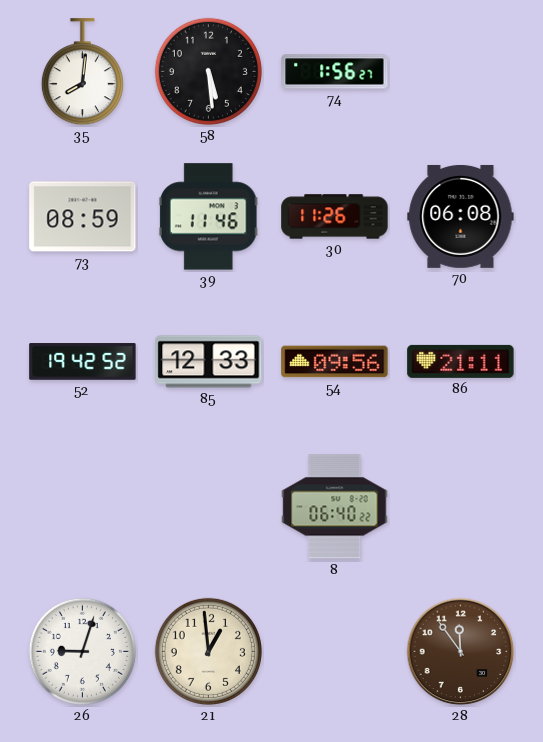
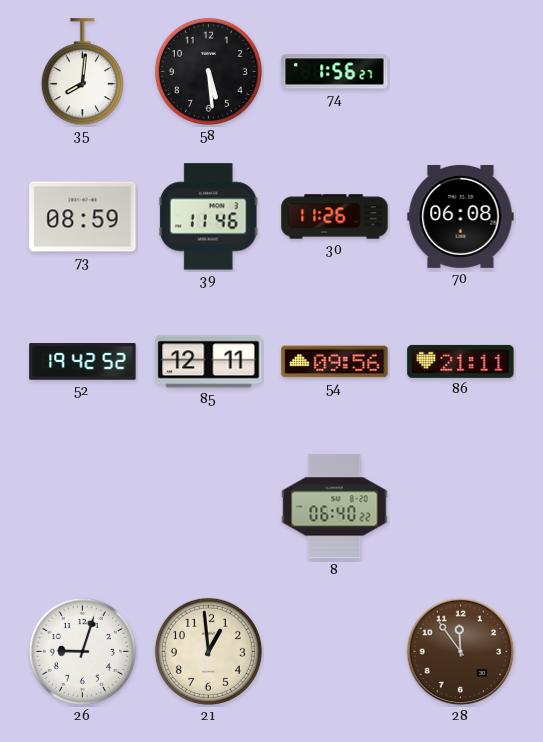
85: 12:33 -> 12:11 (209, 362)
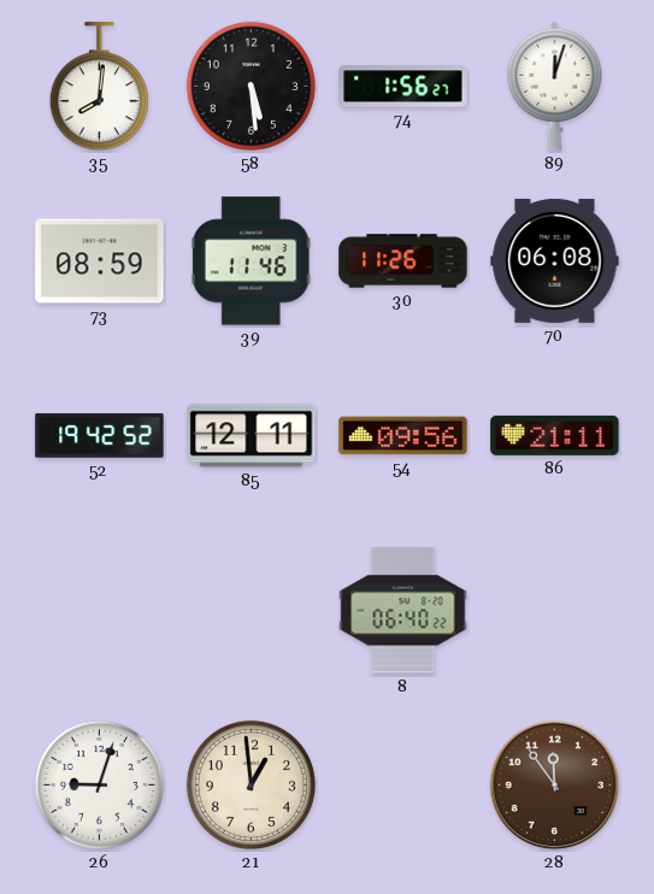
89: none -> 12:03 (555, 86)
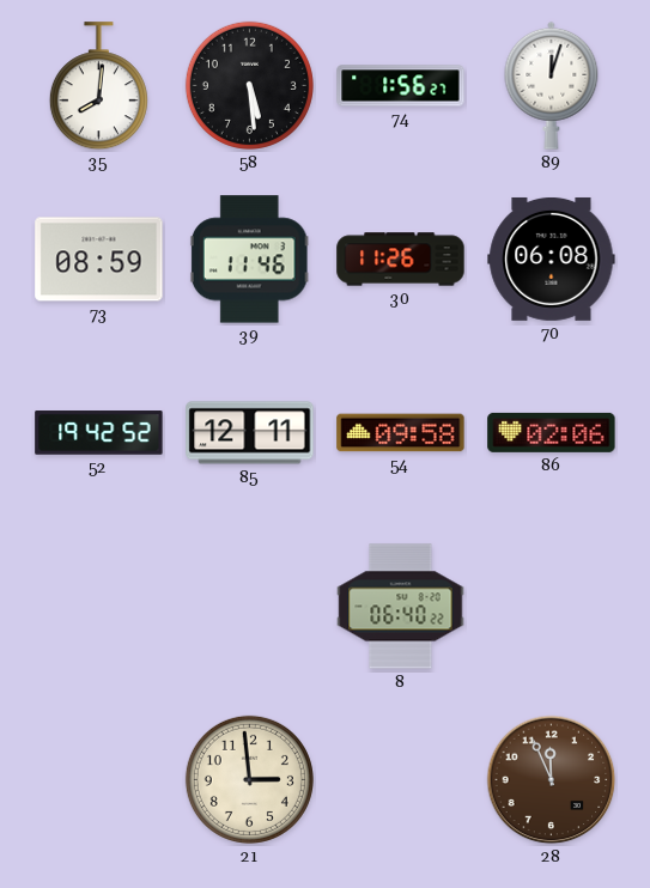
54: 09:56 -> 09:58 (401, 433)
86: 21:11 -> 02:06 (552, 432)
26: 9:03 -> none (99, 784)
21: 12:59 -> 2:59 (249, 779)
28: 11:54 -> 11:56 (552, 780)
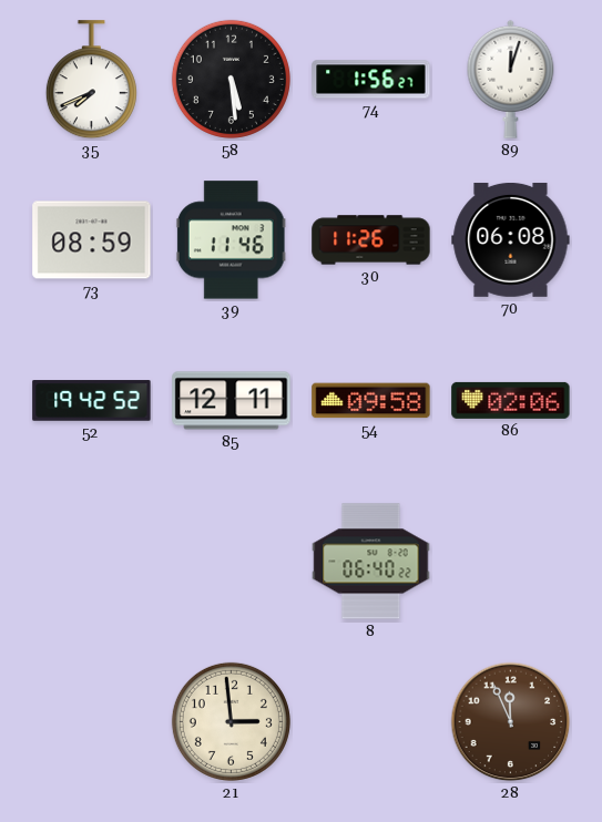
35: 8:01 -> 7:41 (91, 80)
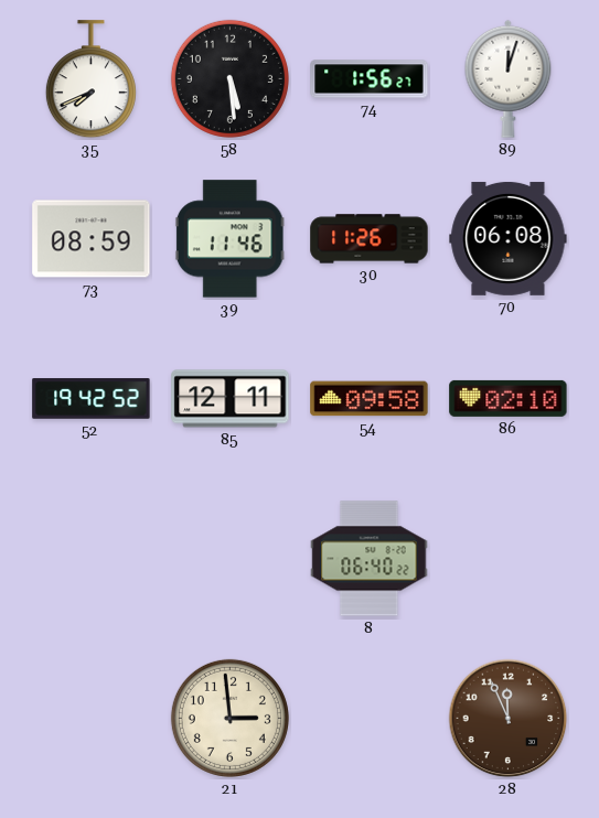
86: 02:06 -> 02:10 (509, 398)
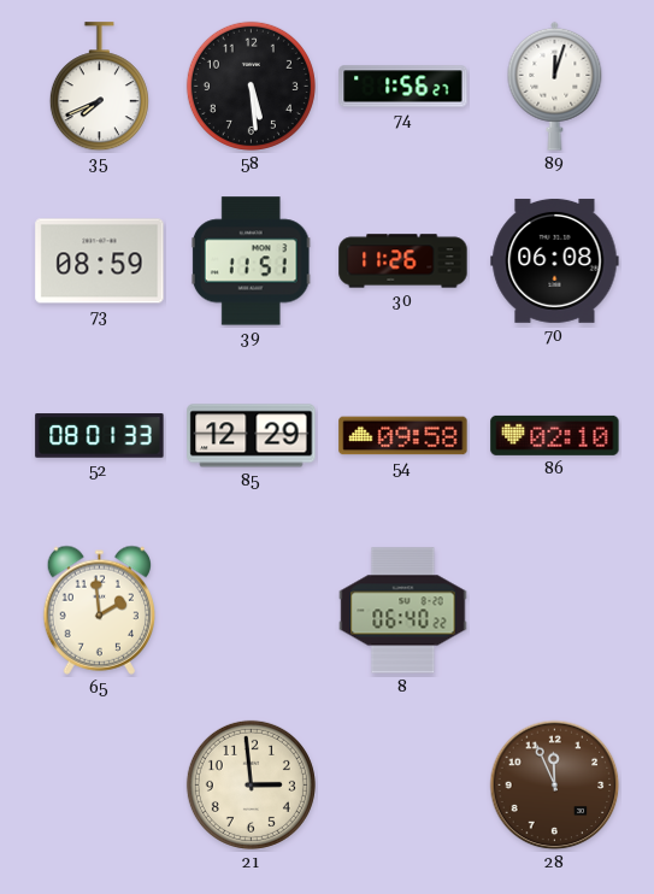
39: 11:46 -> 11:51 (251, 261)
52: 19:42 -> 08:01 (100, 436)
85: 12:11 -> 12:29 (252, 436)
65: none -> 1:59 (99, 610)
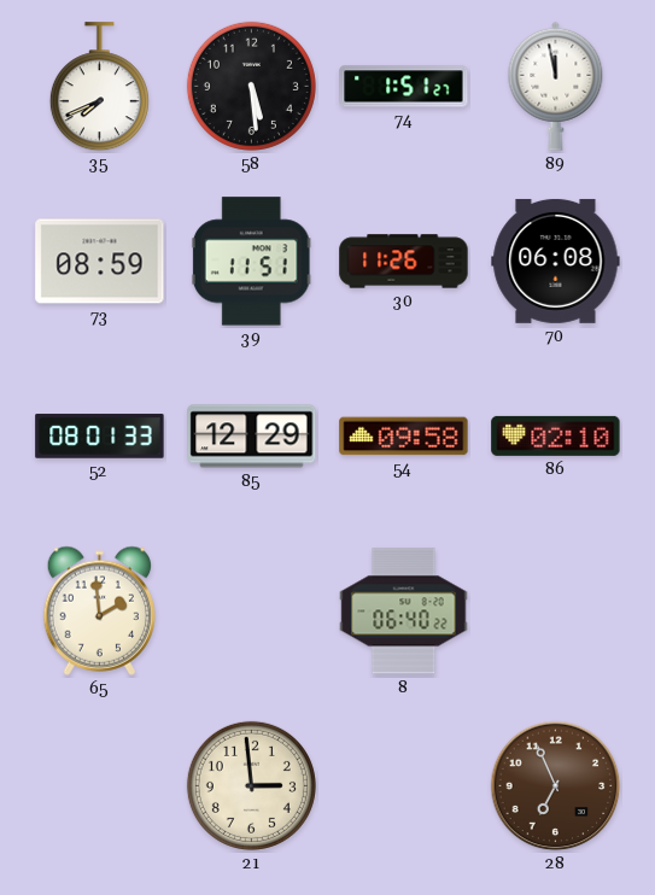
74: 1:56 -> 1:51 (404, 87)
89: 12:03 -> 11:58 (556, 86)
28: 11:56 -> 6:56 (556, 786)
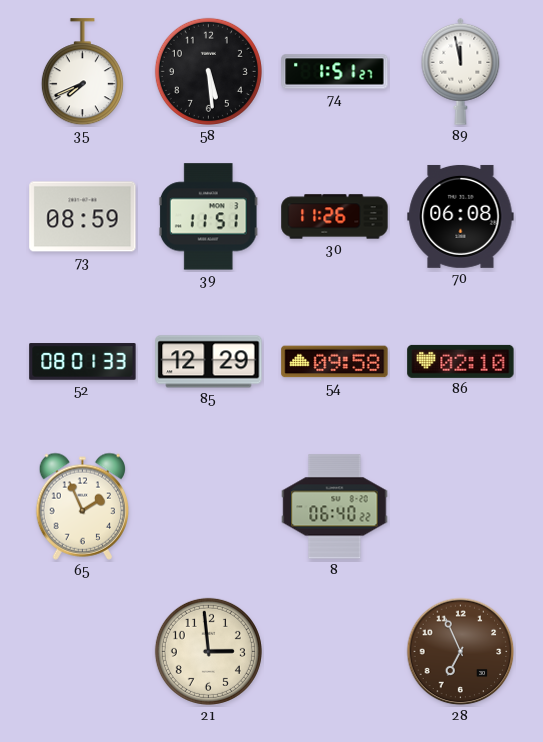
65: 1:59 -> 1:56 (82, 506)
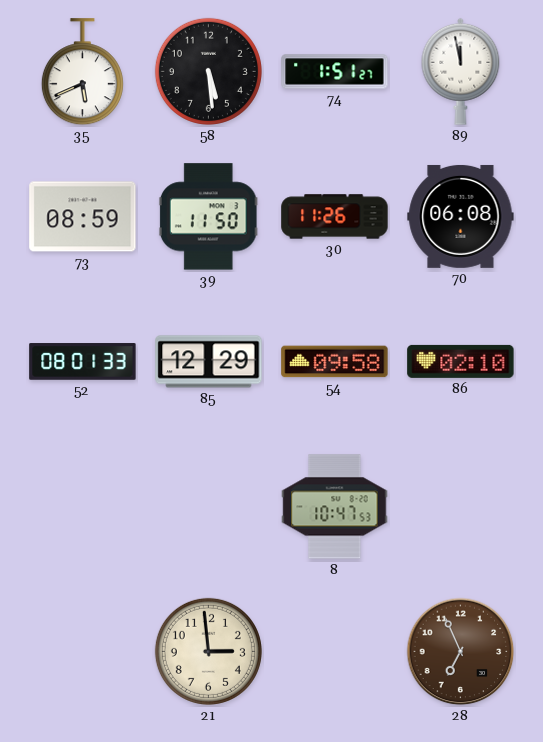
35: 7:41 -> 5:41 (82, 72)
39: 11:51 -> 11:50 (208, 217)
65: 1:56 -> none (82, 506)
8: 06:40 -> 10:47 (335, 507)
